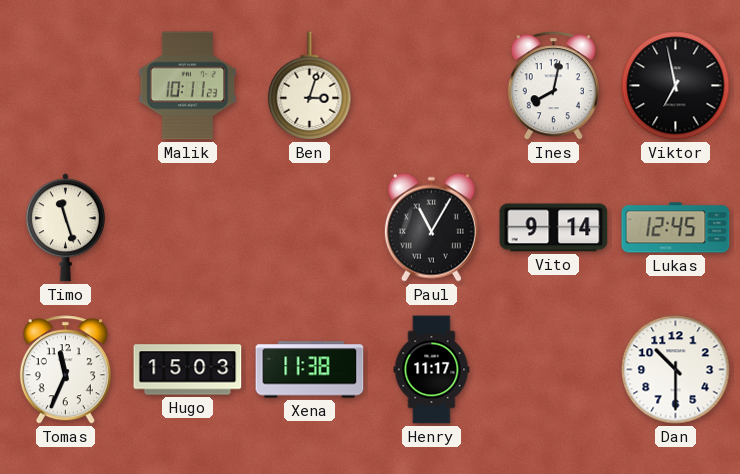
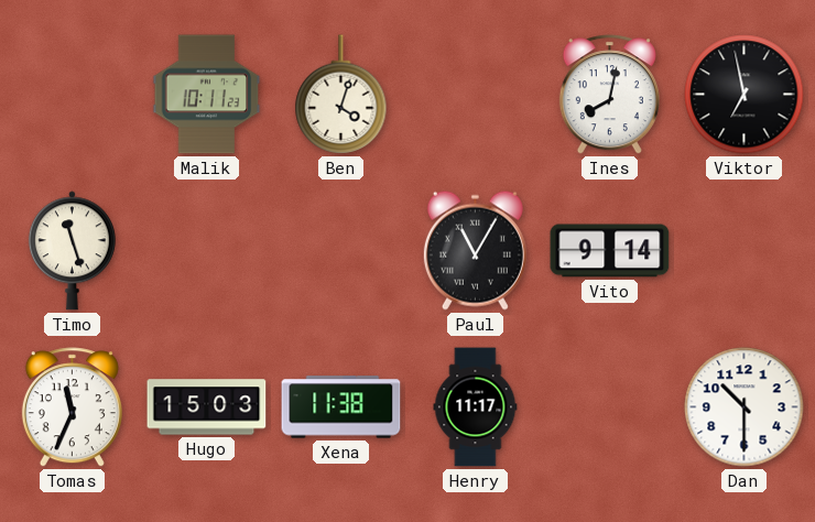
Ben: 3:03 -> 4:03 (341, 95)
Lukas: 12:45 -> none (676, 228)
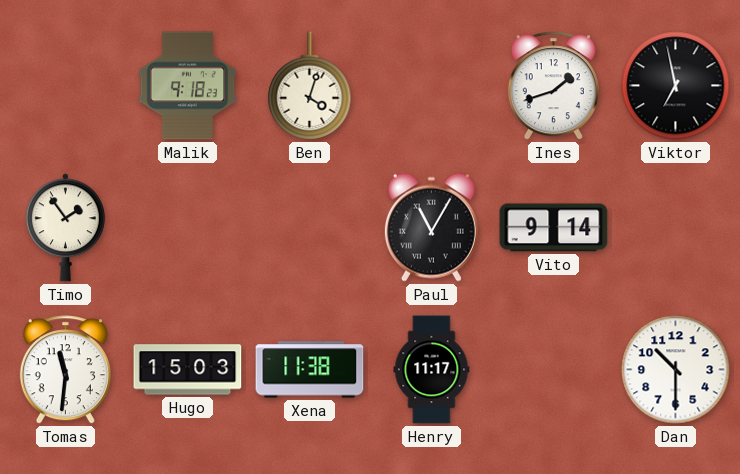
Malik: 10:11 -> 9:18 (188, 86)
Ines: 8:02 -> 1:42 (553, 86)
Timo: 11:27 -> 1:54 (65, 228)
Tomas: 11:34 -> 11:31 (65, 370)
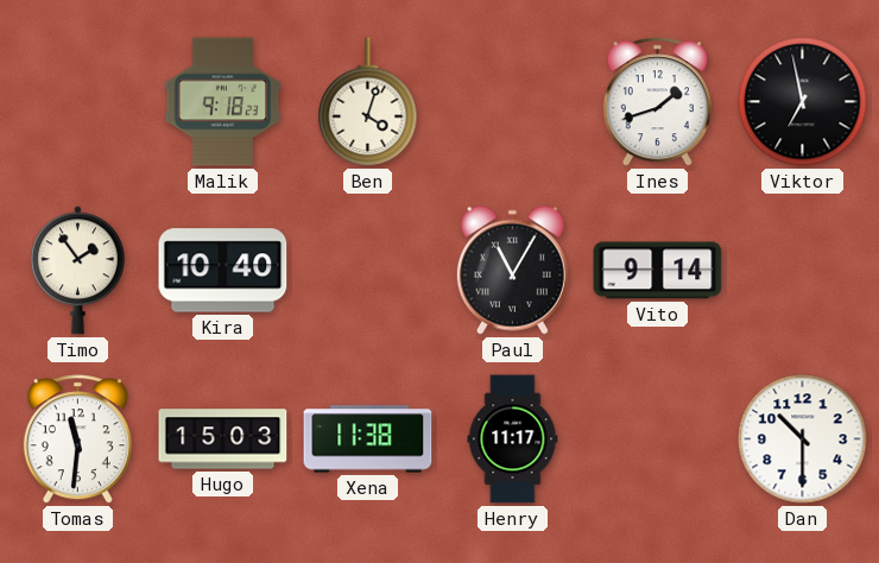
Kira: none -> 10:40 (223, 271)
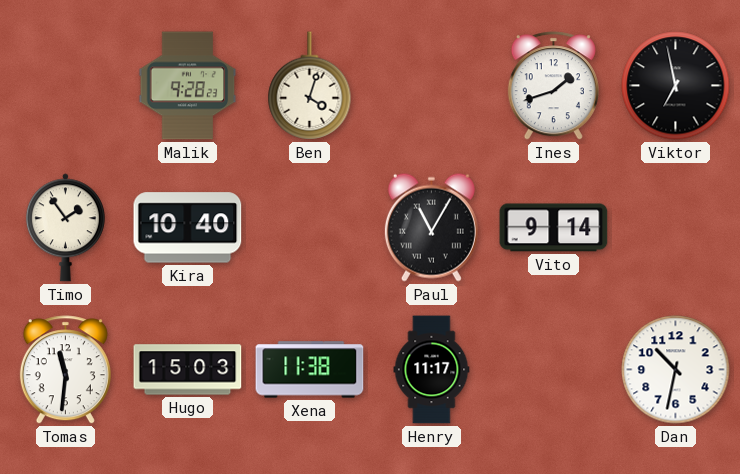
Malik: 9:18 -> 9:28 (188, 86)
Dan: 10:30 -> 10:32 (676, 370)
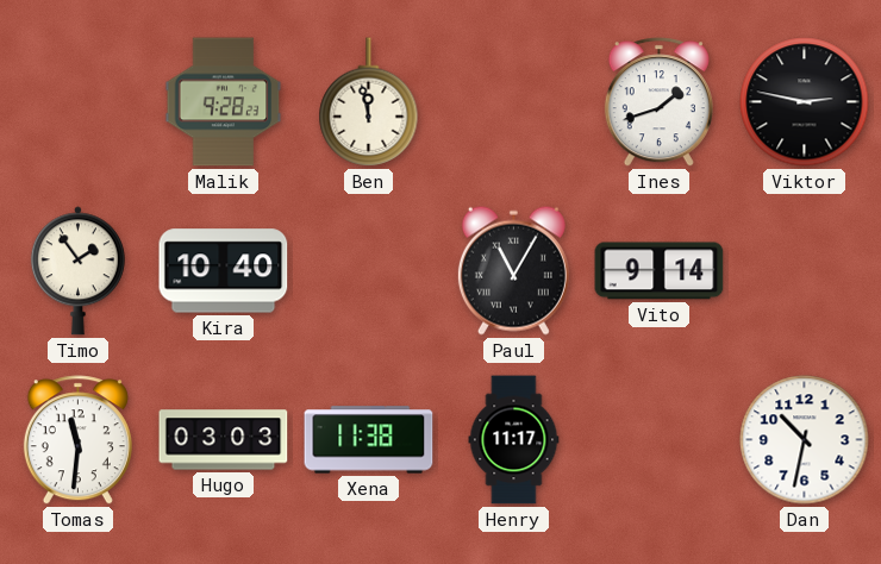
Ben: 4:03 -> 11:58 (369, 102)
Viktor: 6:58 -> 2:47 (805, 102)
Hugo: 15:03 -> 03:03 (224, 440)
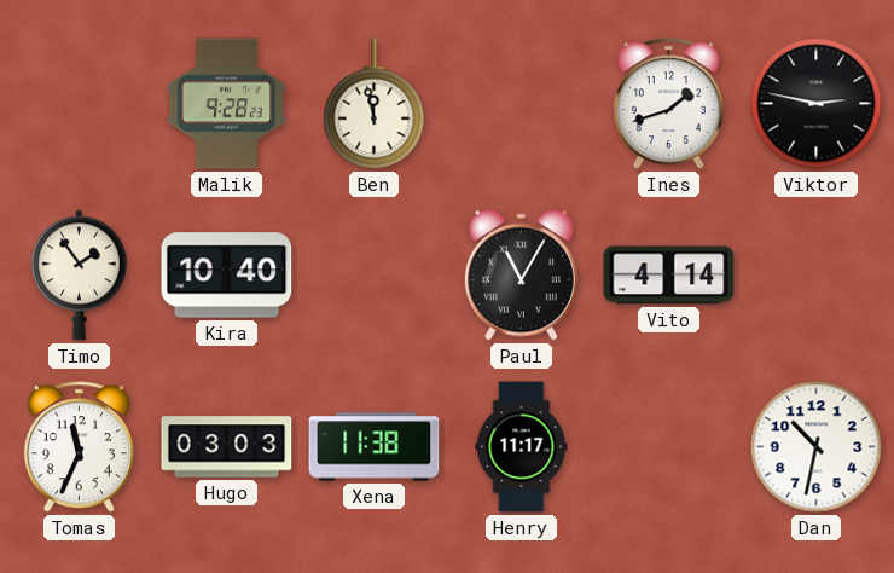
Vito: 9:14 -> 4:14 (669, 276)
Tomas: 11:31 -> 11:34 (79, 447)
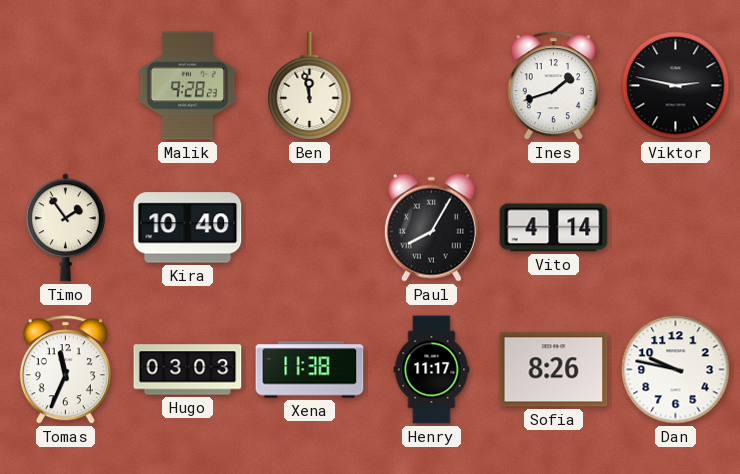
Paul: 11:05 -> 8:05 (431, 227)
Sofia: none -> 8:26 (554, 370)
Dan: 10:32 -> 9:47 (676, 370)
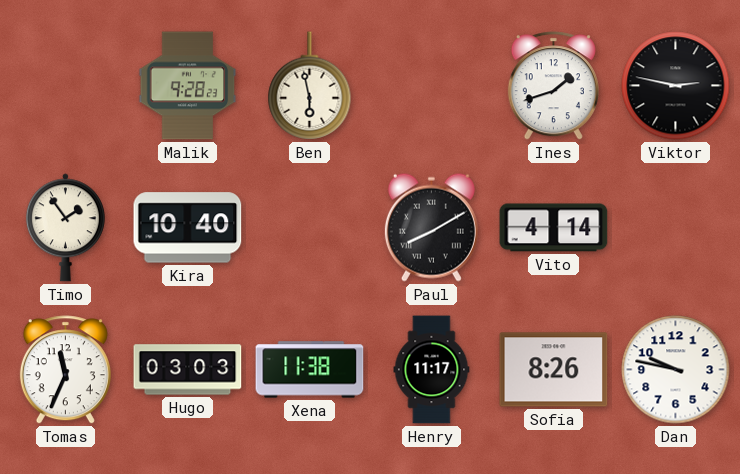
Ben: 11:58 -> 5:58 (310, 86)
Paul: 8:05 -> 8:10 (431, 227)
